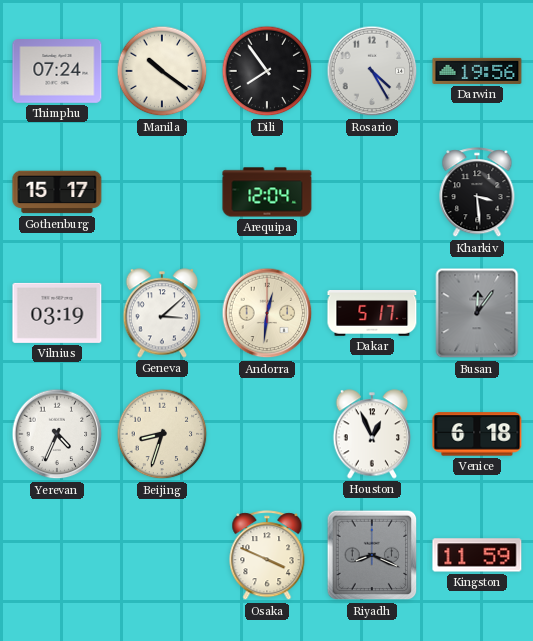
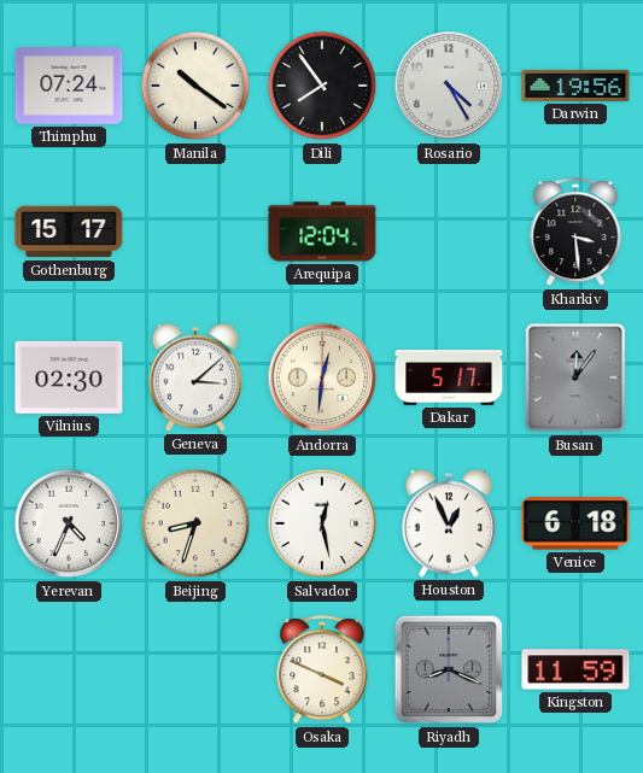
Vilnius: 03:19 -> 02:30 (69, 377)
Salvador: none -> 12:28 (322, 523)
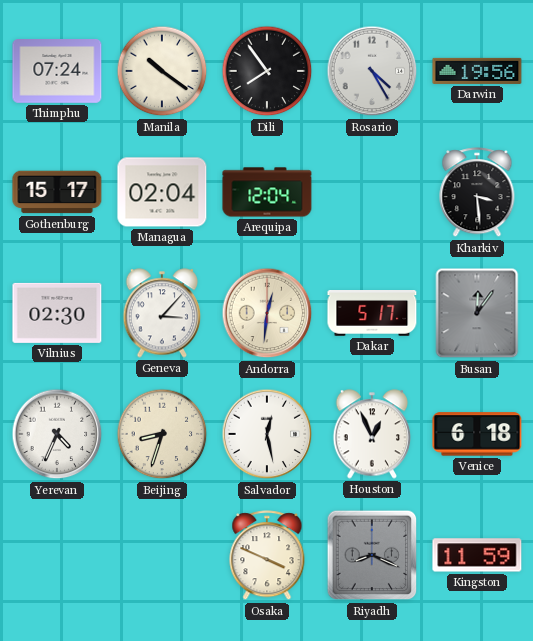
Managua: none -> 02:04 (162, 192)
Geneva: 3:08 -> 3:07 (162, 313)
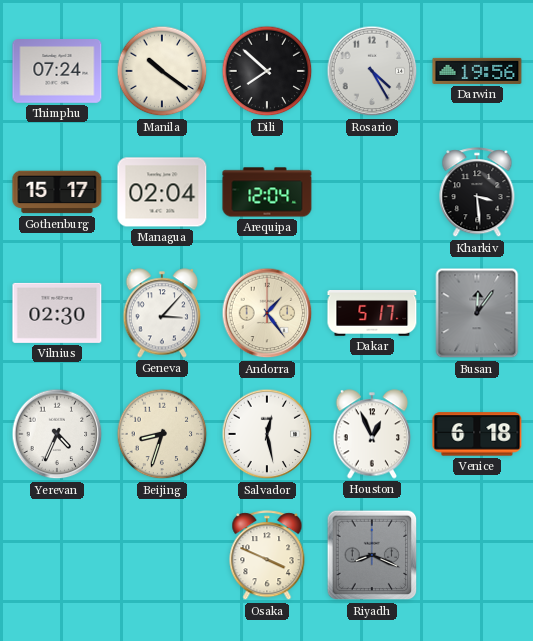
Dili: 7:54 -> 7:52 (267, 71)
Andorra: 12:31 -> 1:24 (267, 313)
Kingston: 11:59 -> none (477, 555)
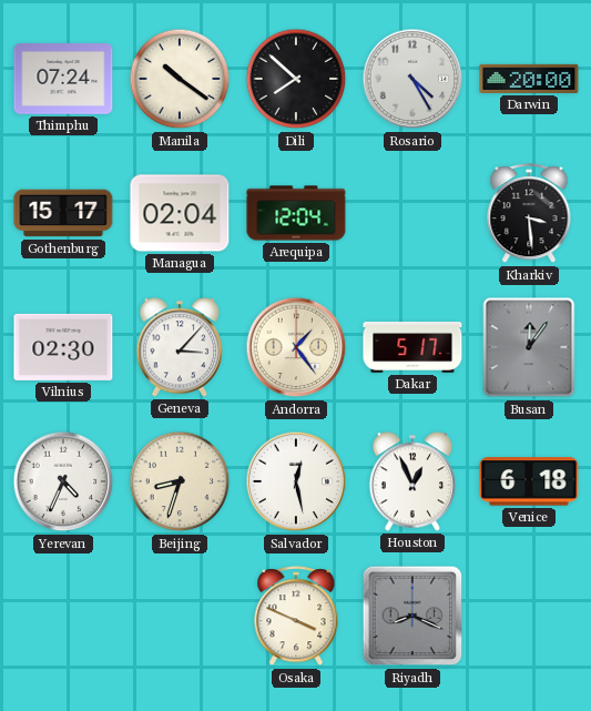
Darwin: 19:56 -> 20:00 (529, 79)
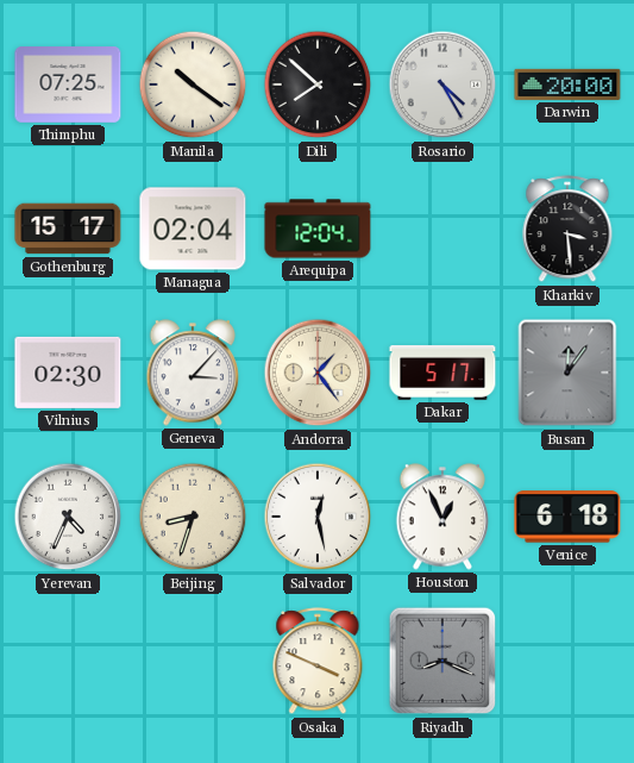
Thimphu: 07:24 -> 07:25 (68, 86)
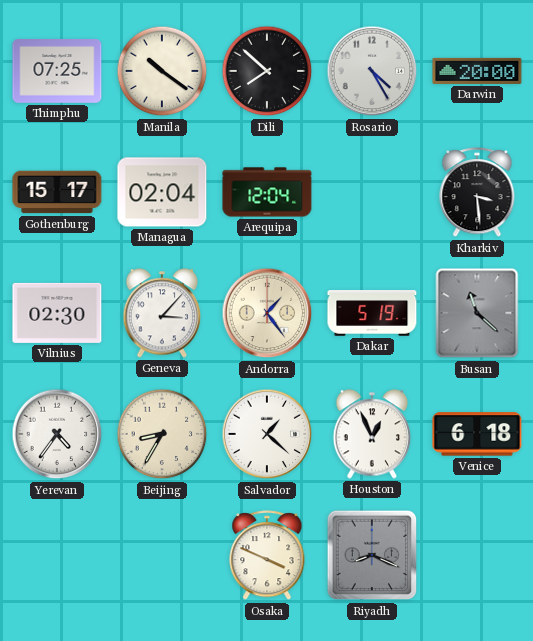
Dakar: 5:17 -> 5:19 (372, 313)
Busan: 12:06 -> 11:22 (477, 313)
Yerevan: 4:34 -> 4:36 (57, 434)
Beijing: 8:33 -> 8:35 (162, 434)
Salvador: 12:28 -> 1:22 (267, 434)
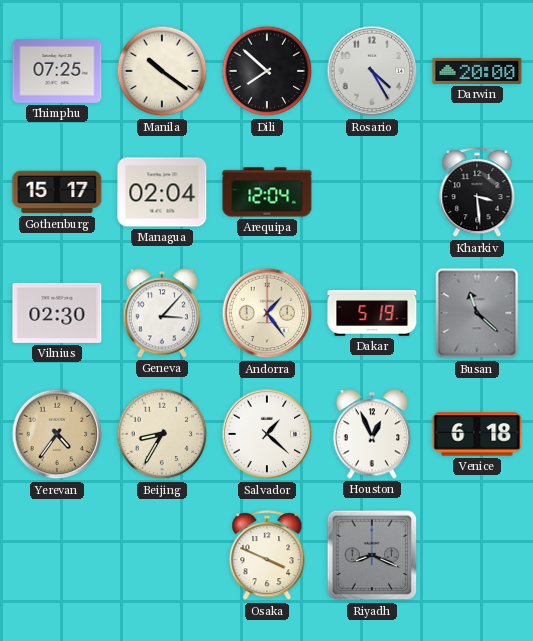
Yerevan dial: white -> champagne (57, 434)
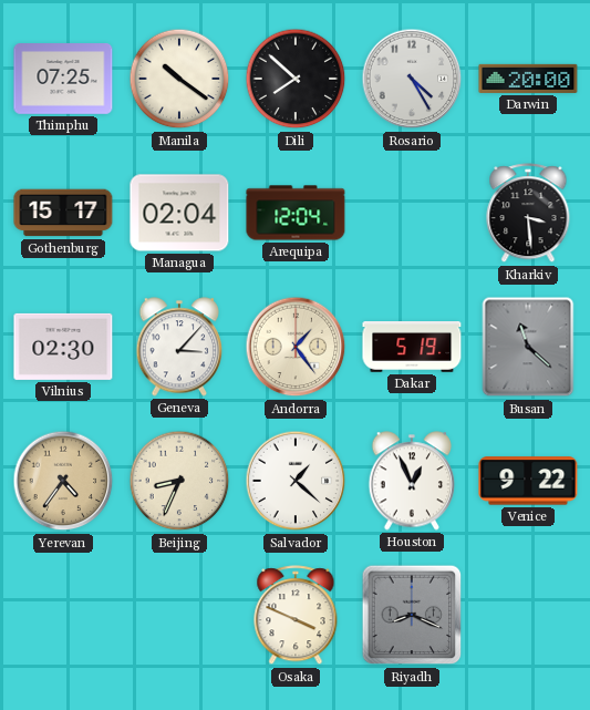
Beijing: 8:35 -> 8:34 (179, 481)
Venice: 6:18 -> 9:22 (528, 481)
